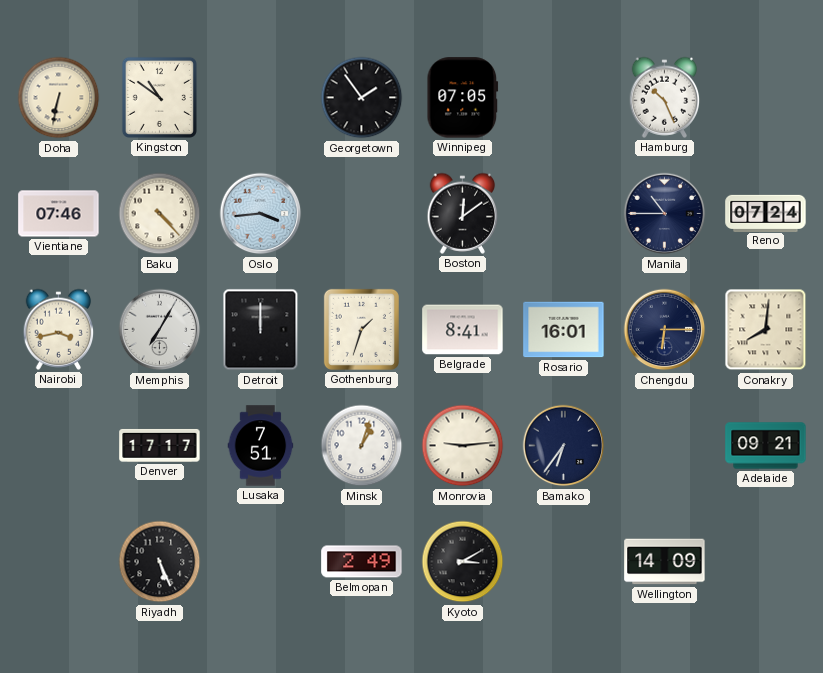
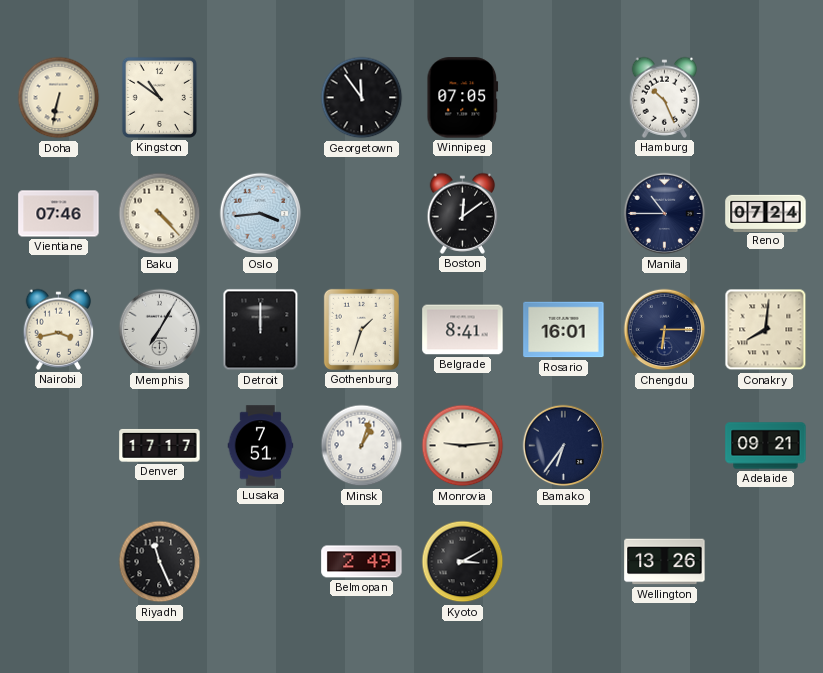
Georgetown: 1:54 -> 11:54 (362, 98)
Riyadh: 5:26 -> 11:26 (160, 562)
Wellington: 14:09 -> 13:26 (665, 562)
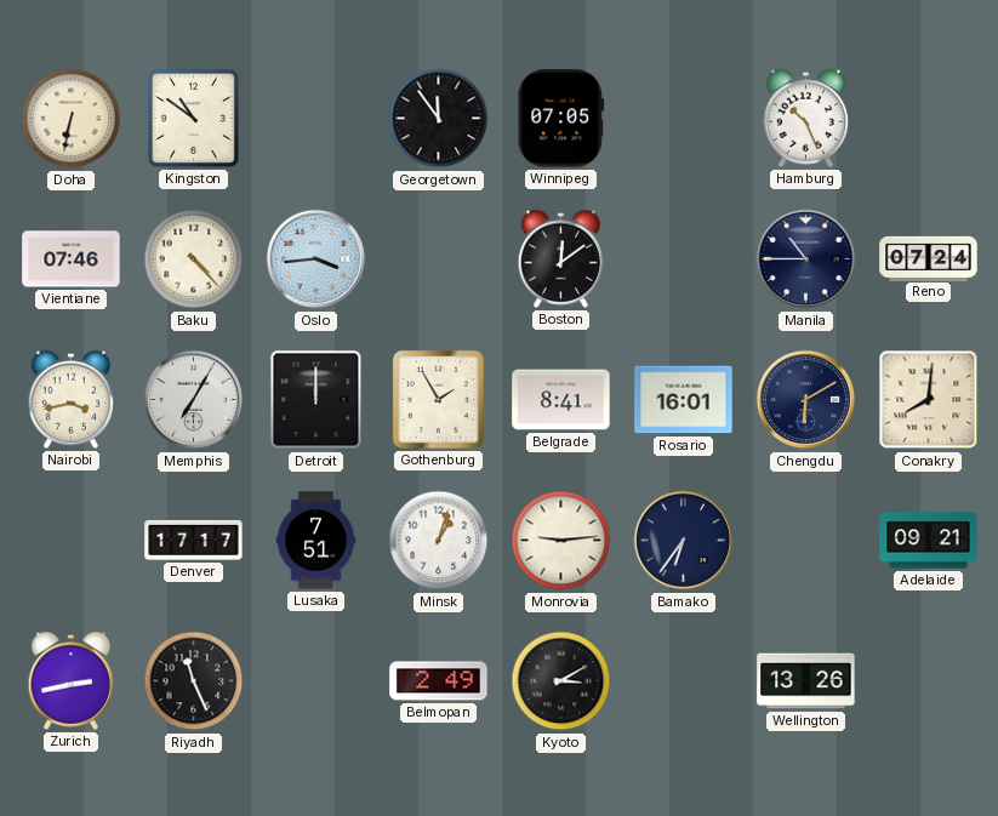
Gothenburg: 1:33 -> 1:55 (438, 399)
Chengdu: 6:15 -> 6:10 (806, 400)
Zurich: none -> 2:43 (72, 680)
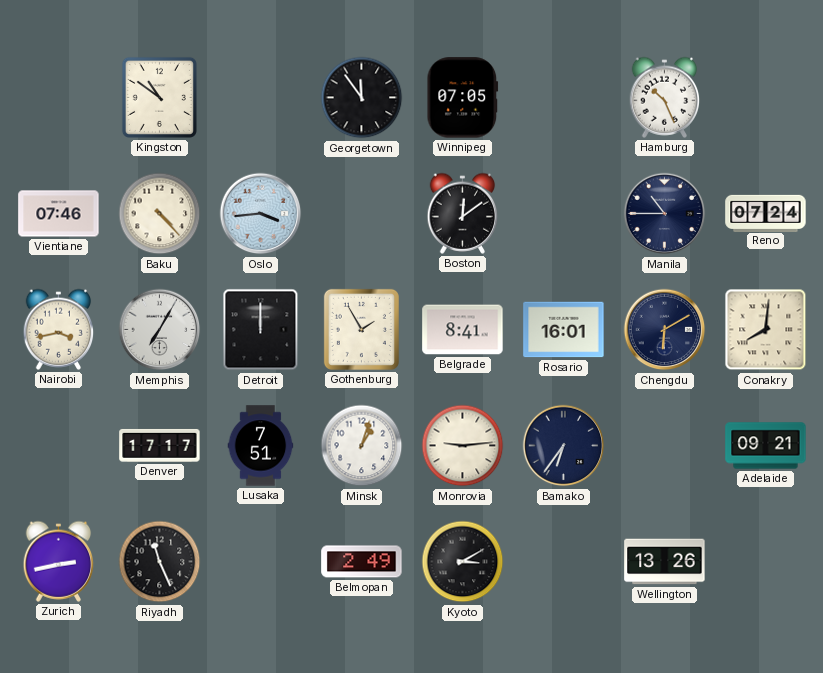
Doha: 6:32 -> none (72, 119)
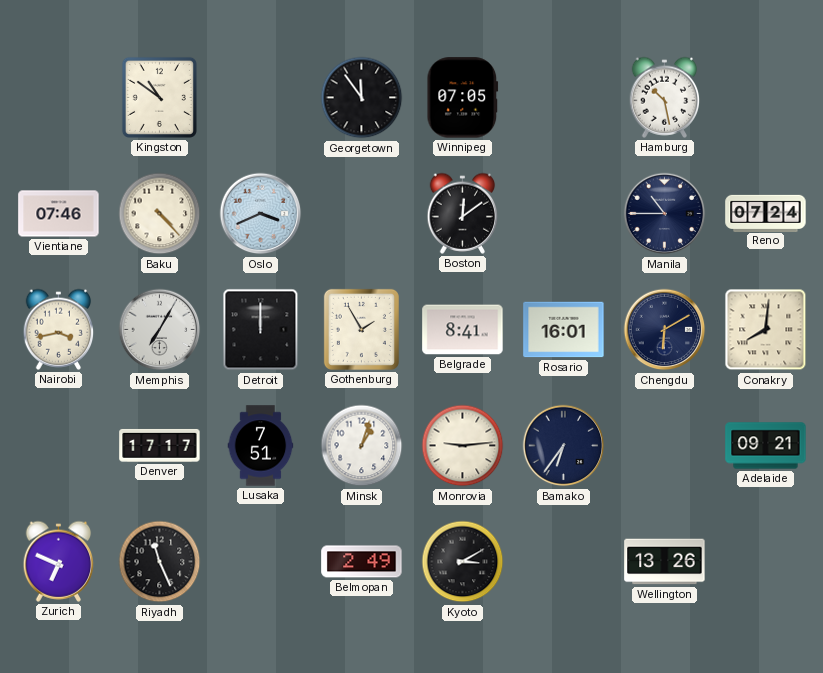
Hamburg: 10:26 -> 10:28 (665, 97)
Oslo: 3:44 -> 3:41 (261, 214)
Zurich: 2:43 -> 6:49 (59, 561)
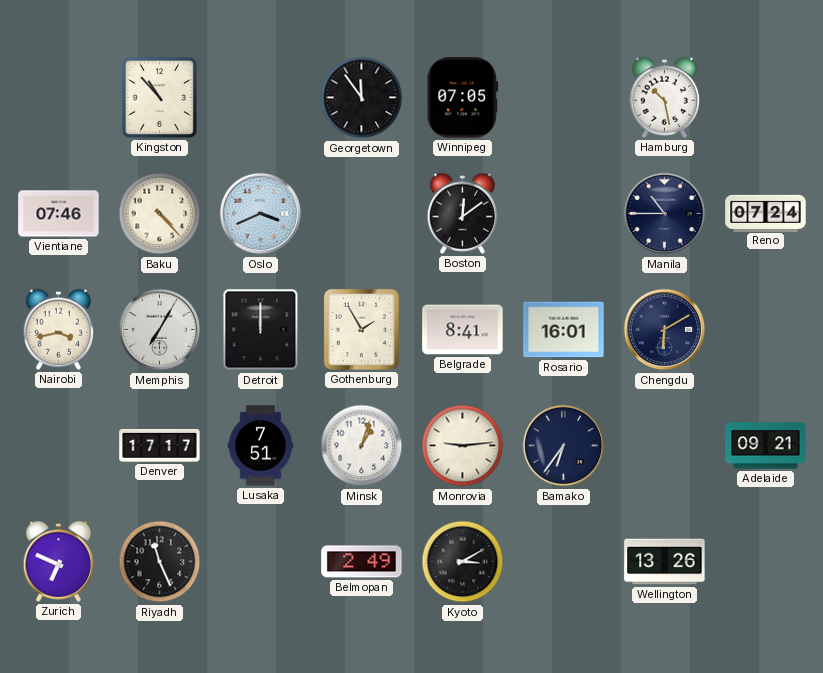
Kingston: 10:51 -> 10:53 (159, 97)
Conakry: 8:01 -> none (766, 330)
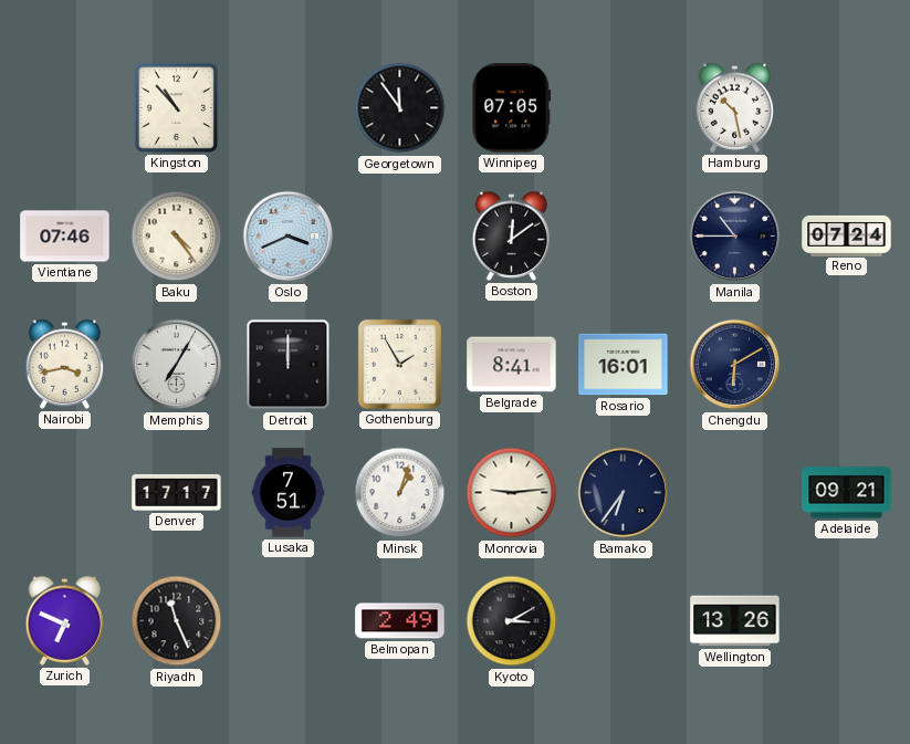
Baku: 4:23 -> 4:24 (177, 237)
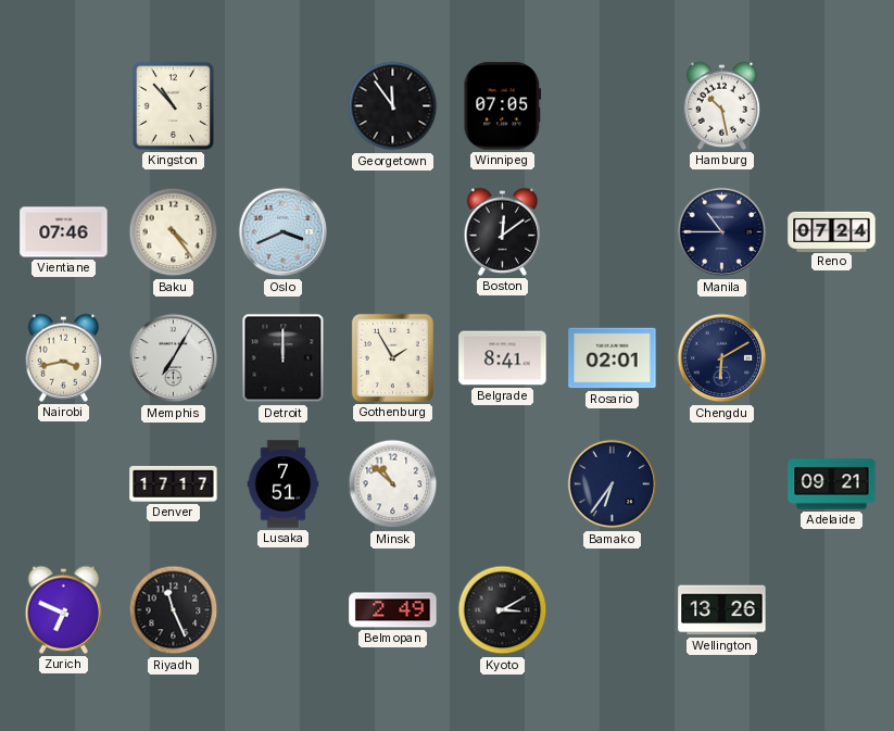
Rosario: 16:01 -> 02:01 (613, 358)
Minsk: 1:03 -> 10:52 (393, 484)
Monrovia: 9:14 -> none (512, 493)
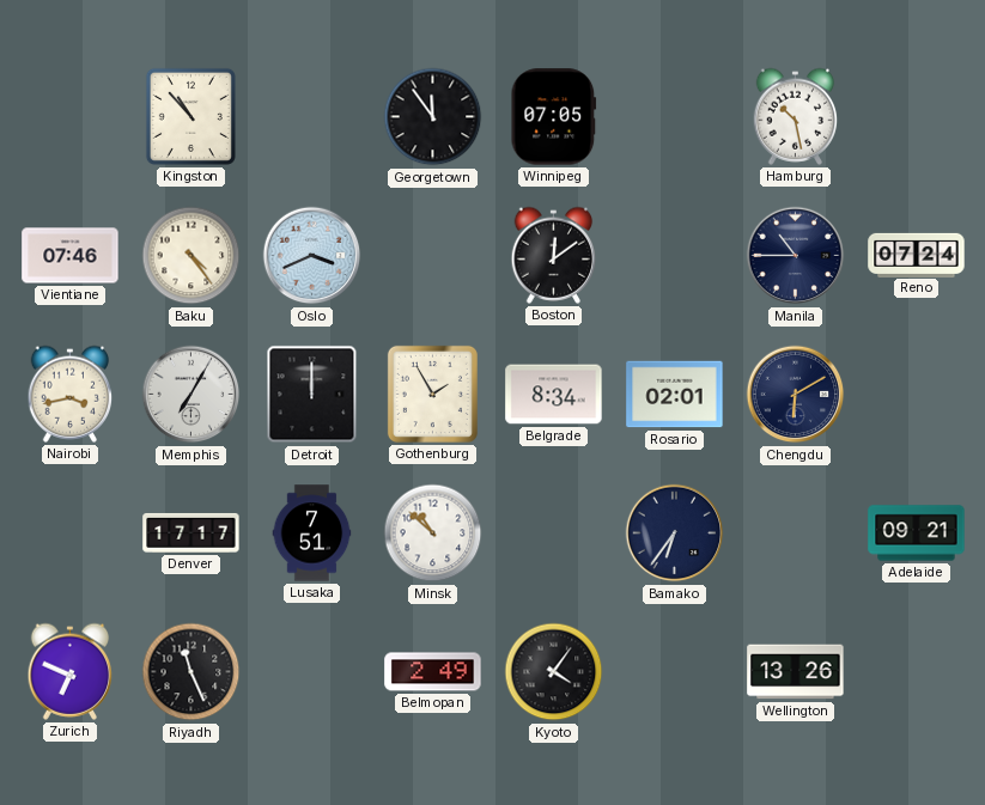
Belgrade: 8:41 -> 8:34 (554, 395)
Kyoto: 3:10 -> 4:06 (554, 672)
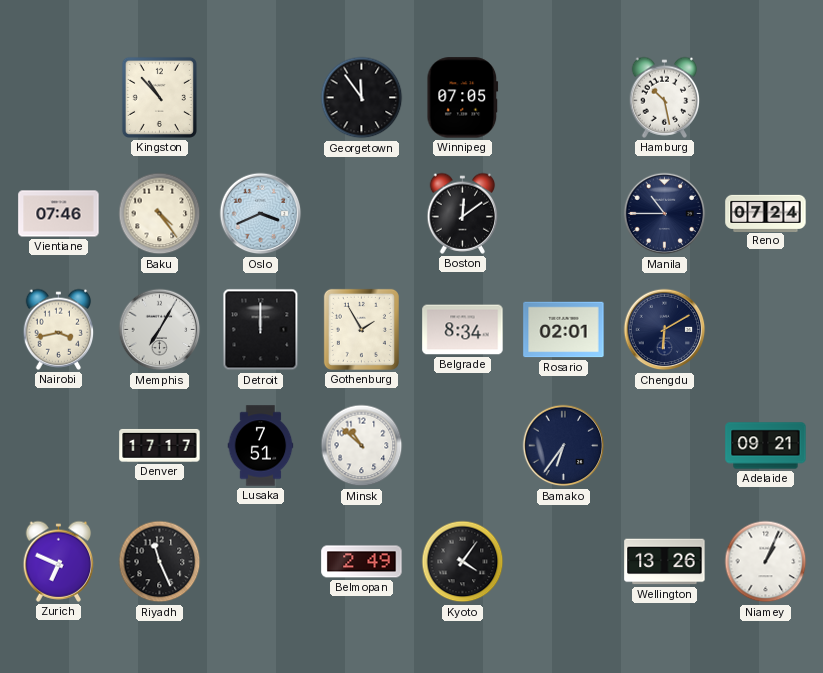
Niamey: none -> 1:04 (766, 562)
